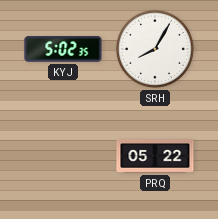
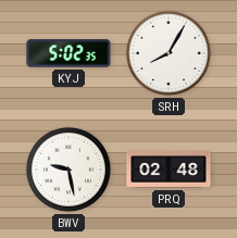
BWV: none -> 9:28 (68, 170)
PRQ: 05:22 -> 02:48 (169, 171)
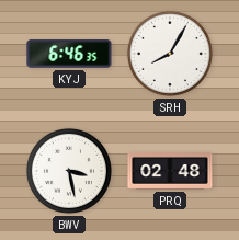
KYJ: 5:02 -> 6:46 (69, 54)
BWV: 9:28 -> 3:28 (69, 171)
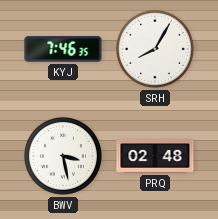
KYJ: 6:46 -> 7:46 (63, 49)
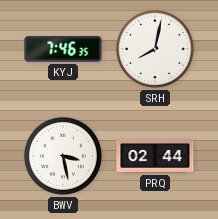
SRH: 8:05 -> 8:02 (155, 49)
PRQ: 02:48 -> 02:44 (155, 157)
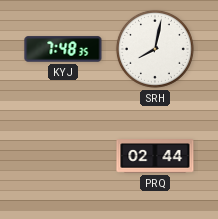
KYJ: 7:46 -> 7:48 (63, 49)
BWV: 3:28 -> none (63, 156)
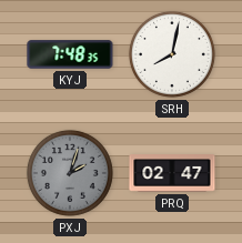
PXJ: none -> 2:03 (70, 173)
PRQ: 02:44 -> 02:47 (172, 174)
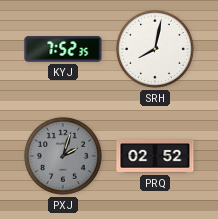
KYJ: 7:48 -> 7:52 (63, 49)
PRQ: 02:47 -> 02:52 (155, 157)
